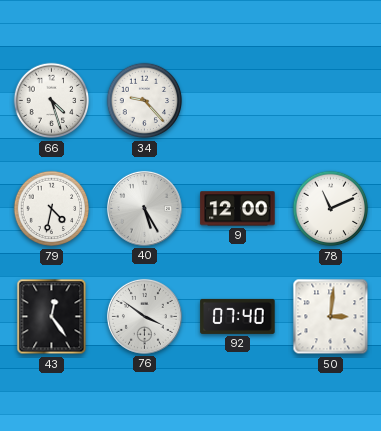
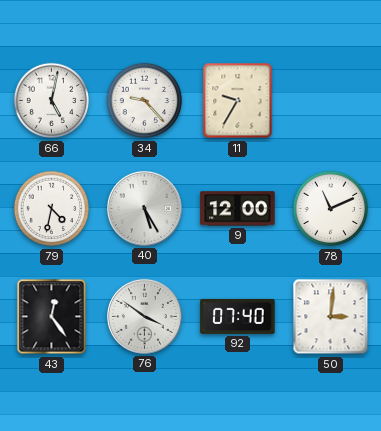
66: 4:27 -> 5:02 (52, 101)
11: none -> 9:35 (238, 101)
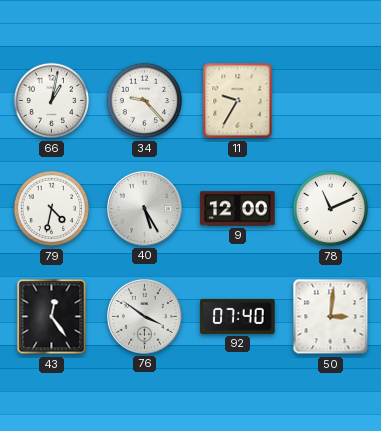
66: 5:02 -> 1:02 (52, 101)
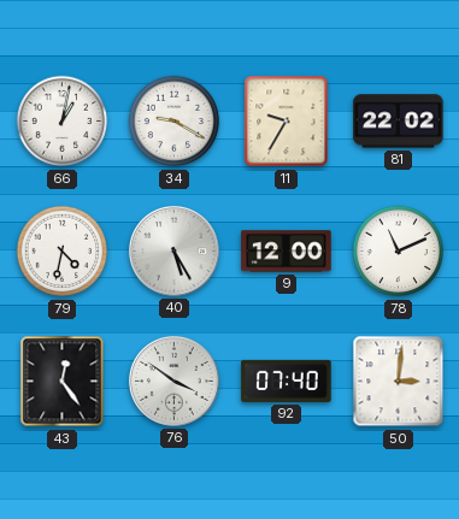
34: 9:23 -> 9:20 (175, 122)
81: none -> 22:02 (399, 122)
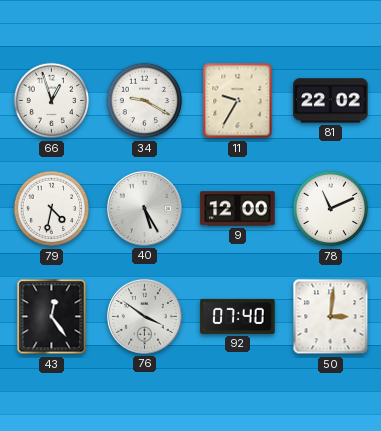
66: 1:02 -> 12:57 (52, 101)
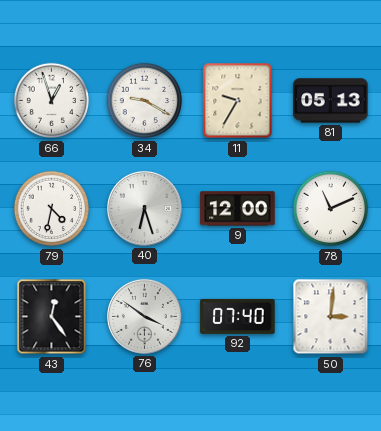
81: 22:02 -> 05:13 (331, 101)
40: 5:25 -> 6:27 (144, 208)
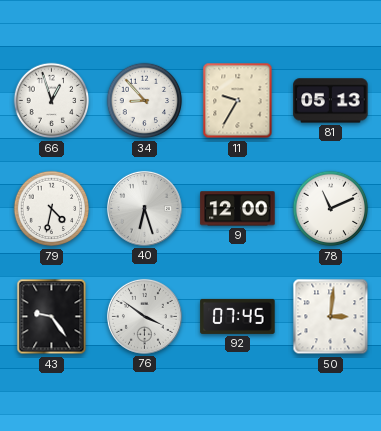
34: 9:20 -> 8:53 (145, 101)
43: 12:24 -> 9:24 (52, 317)
92: 07:40 -> 07:45 (238, 316)
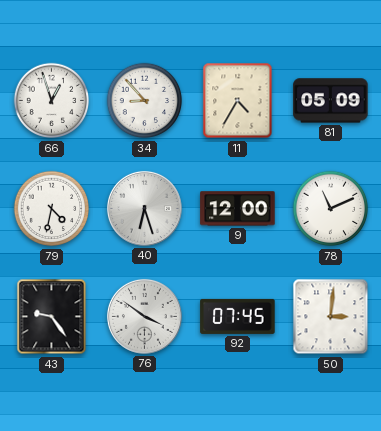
11: 9:35 -> 4:35 (238, 101)
81: 05:13 -> 05:09 (331, 101)
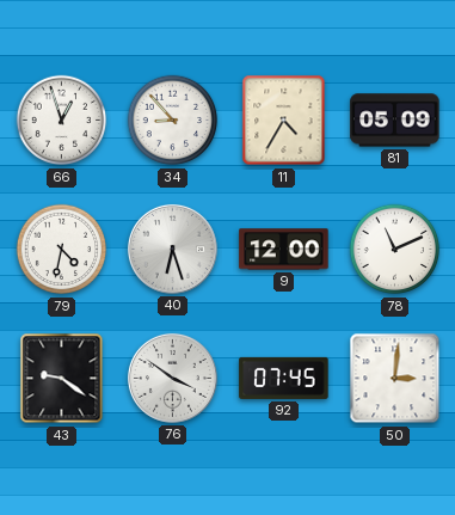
43: 9:24 -> 9:21 (62, 379)
